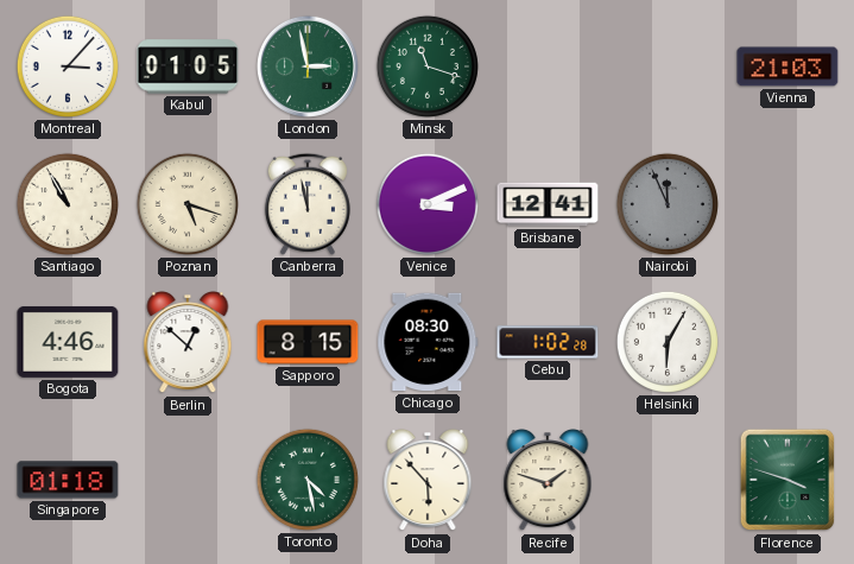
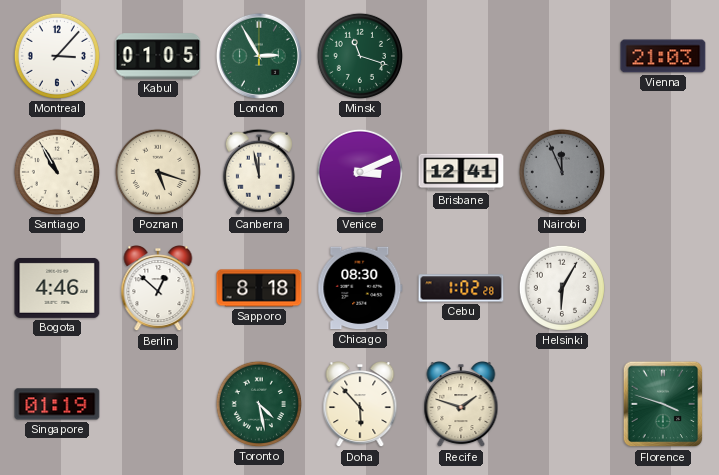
London: 2:58 -> 2:55 (259, 56)
Sapporo: 8:15 -> 8:18 (259, 288)
Singapore: 01:18 -> 01:19 (57, 404)
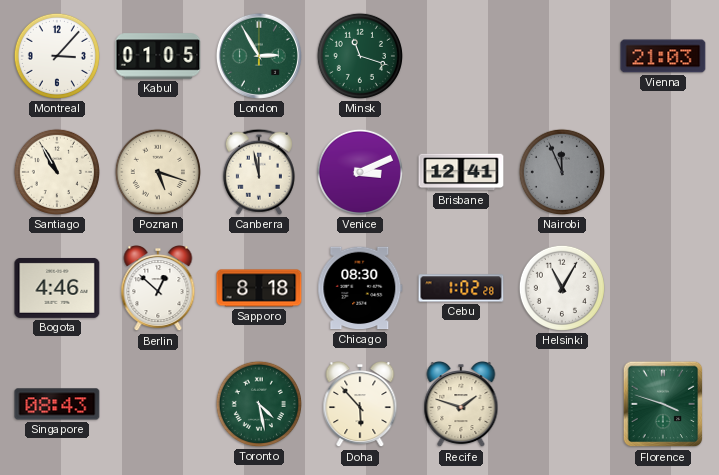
Helsinki: 6:05 -> 11:05 (562, 288)
Singapore: 01:19 -> 08:43 (57, 404)
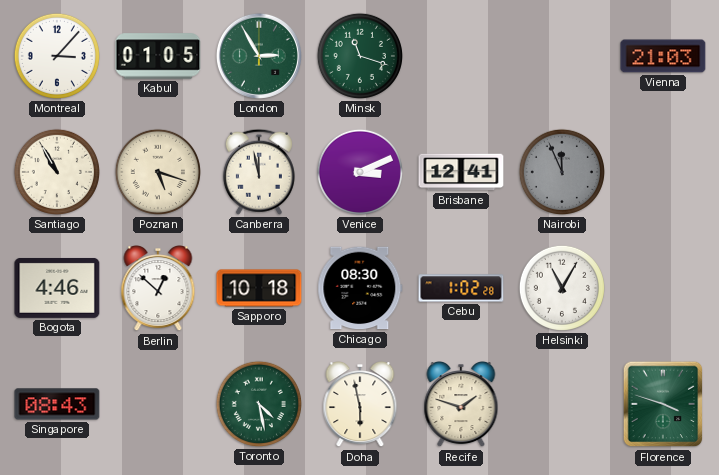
Sapporo: 8:18 -> 10:18 (259, 288)
Doha: 5:53 -> 5:58 (360, 405)
